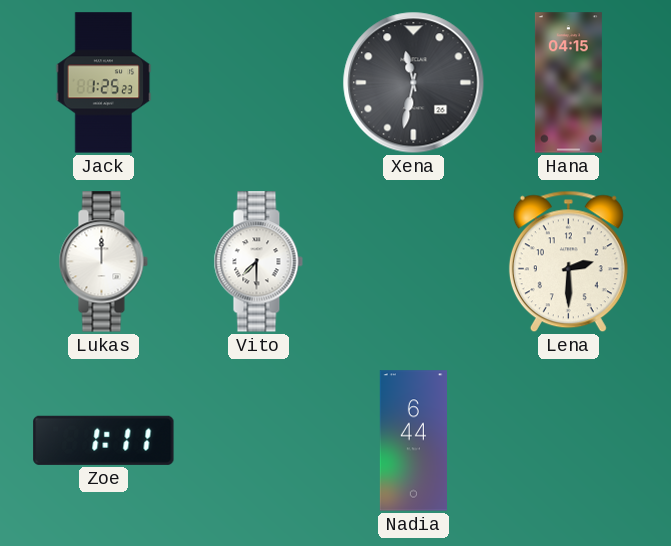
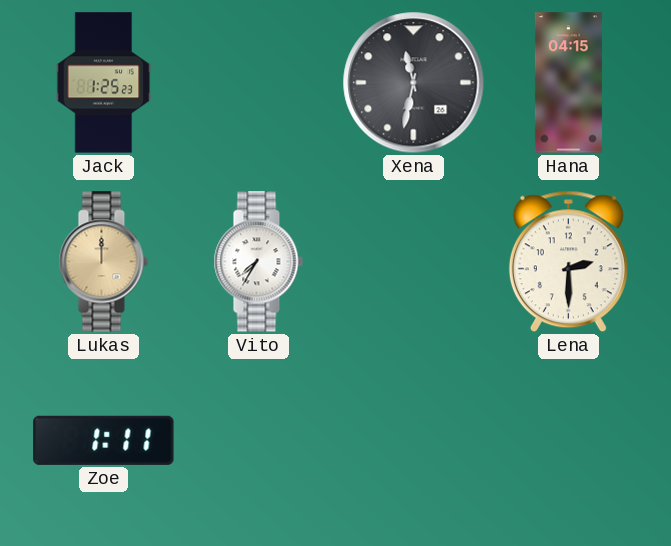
Lukas dial: white -> champagne (103, 262)
Vito: 7:30 -> 7:35 (258, 262)
Nadia: 6:44 -> none (413, 441)
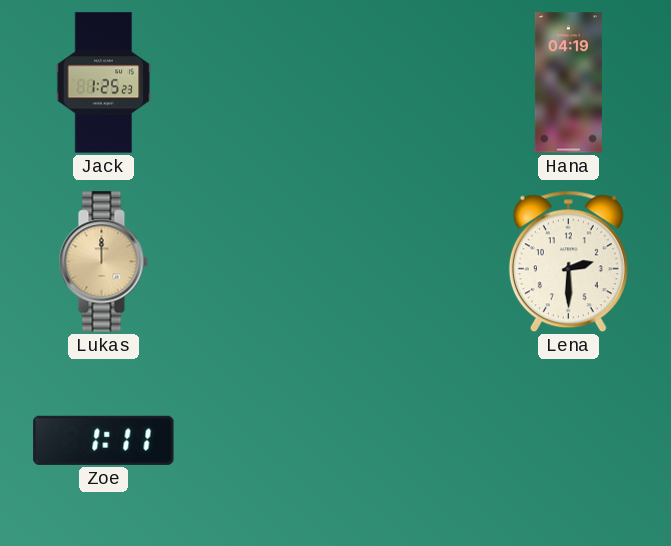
Xena: 11:32 -> none (414, 83)
Hana: 04:15 -> 04:19 (568, 83)
Vito: 7:35 -> none (258, 262)
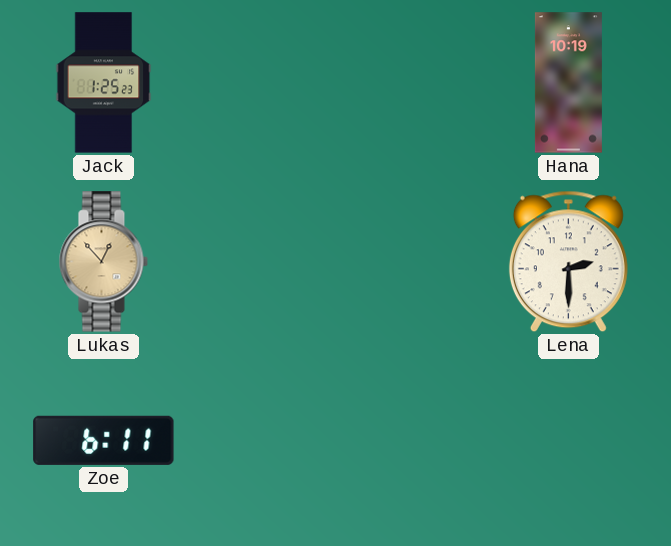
Hana: 04:19 -> 10:19 (568, 83)
Lukas: 12:00 -> 12:53 (103, 262)
Zoe: 1:11 -> 6:11 (104, 440)
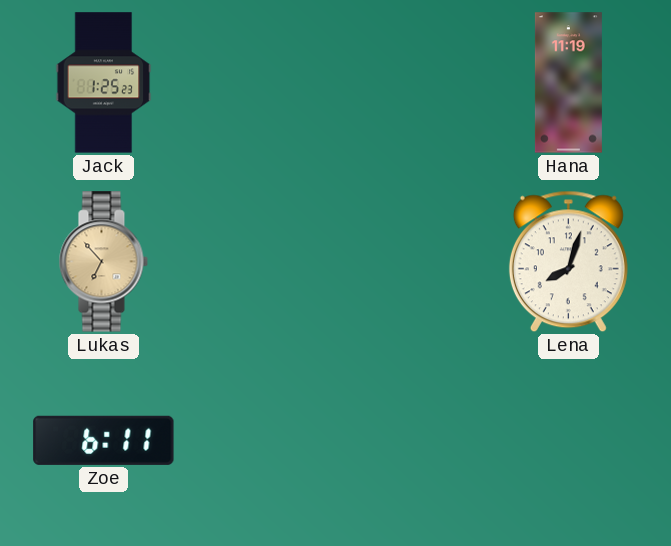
Hana: 10:19 -> 11:19 (568, 83)
Lukas: 12:53 -> 6:53 (103, 262)
Lena: 2:30 -> 8:03 (568, 262)
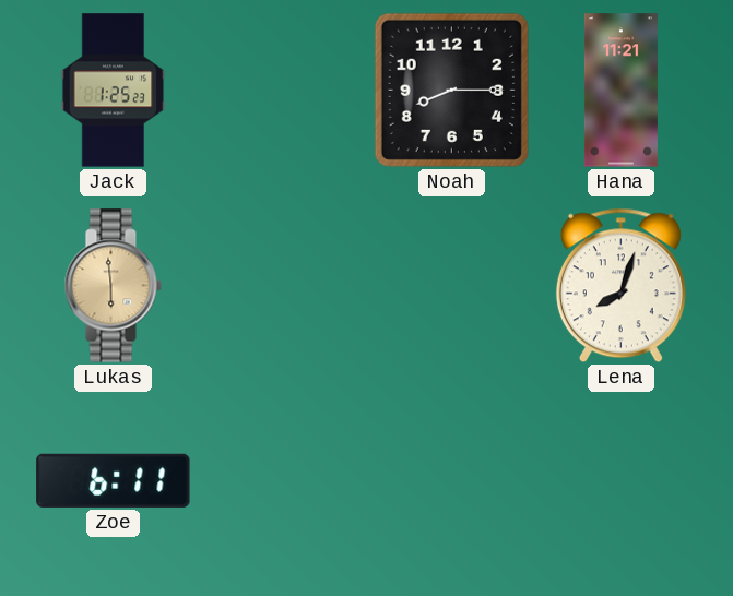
Noah: none -> 8:15 (451, 90)
Hana: 11:19 -> 11:21 (620, 91)
Lukas: 6:53 -> 5:59 (113, 286)
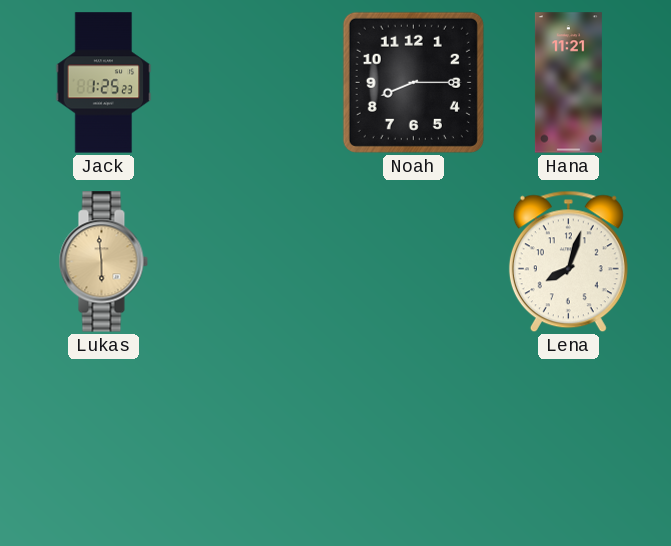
Zoe: 6:11 -> none (114, 480)
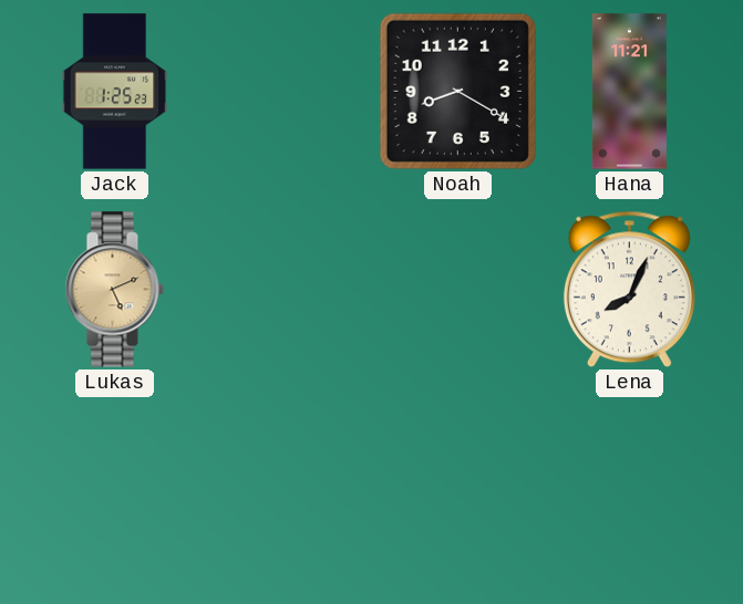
Noah: 8:15 -> 8:20 (457, 91)
Lukas: 5:59 -> 5:11 (114, 290)
Lena: 8:03 -> 8:04 (629, 290)
